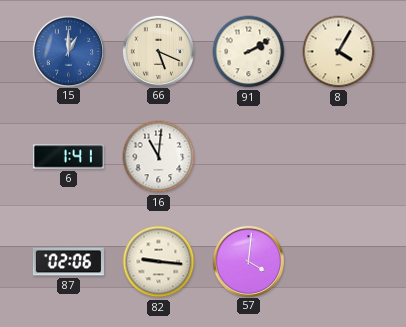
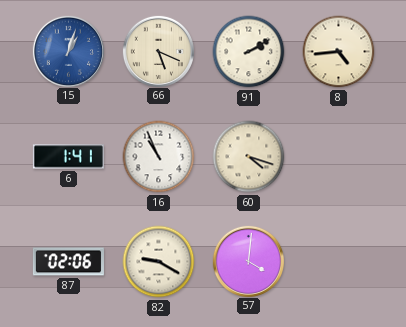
15: 1:00 -> 1:03 (68, 51)
8: 4:05 -> 4:44 (339, 52)
16: 11:01 -> 10:56 (159, 157)
60: none -> 4:18 (249, 157)
82: 9:16 -> 9:20 (159, 262)
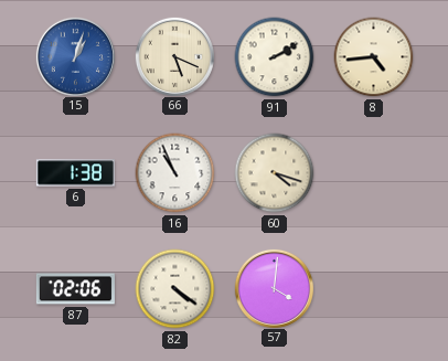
6: 1:41 -> 1:38 (75, 173)
82: 9:20 -> 4:21 (175, 289)
